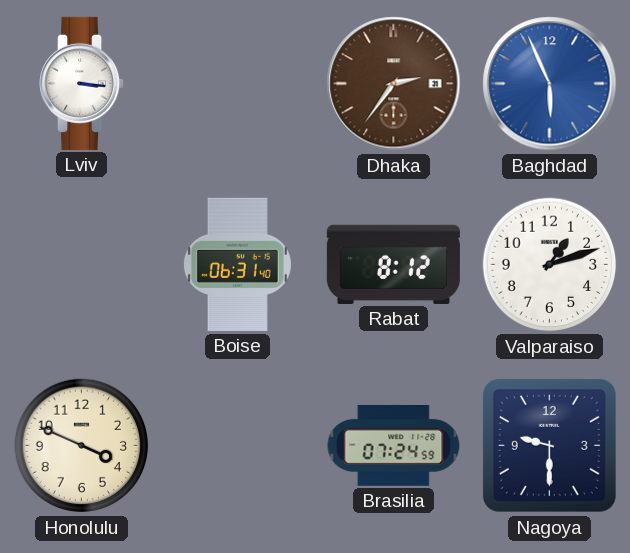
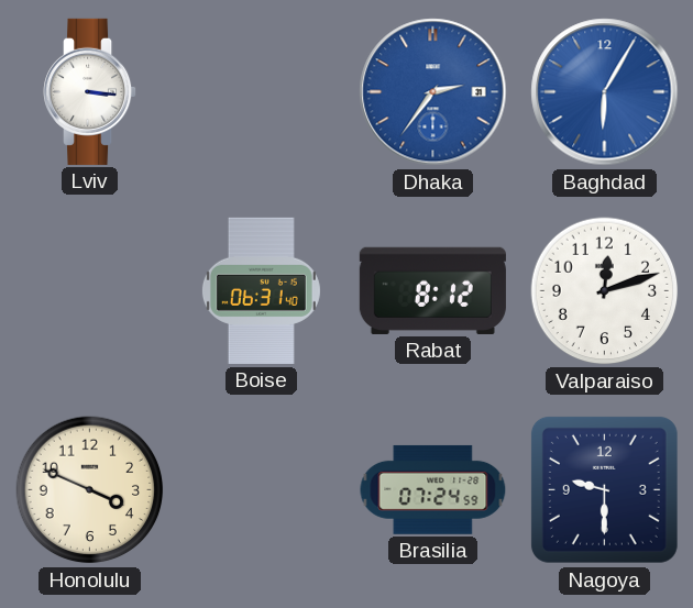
Dhaka dial: brown -> blue (433, 92)
Baghdad: 5:56 -> 6:05 (605, 92)
Valparaiso: 1:12 -> 12:12 (605, 291)
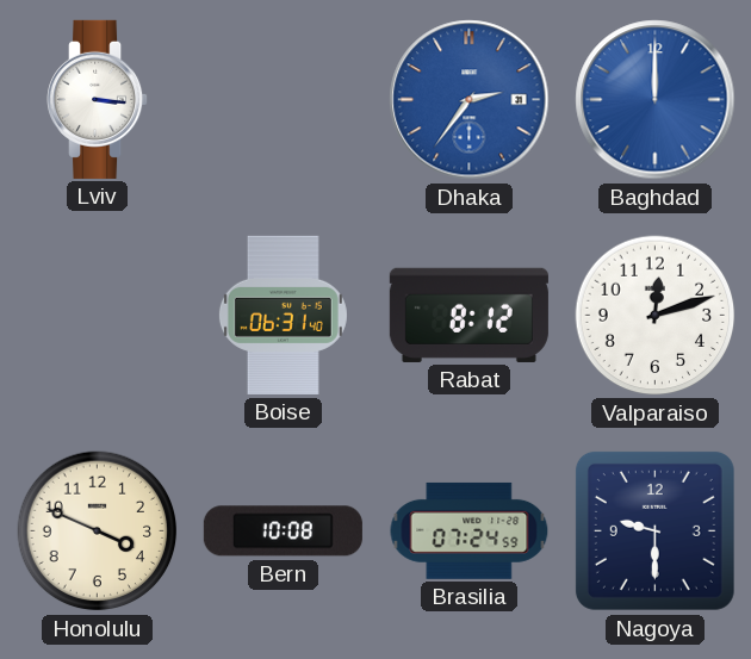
Baghdad: 6:05 -> 12:00 (656, 100)
Bern: none -> 10:08 (283, 531)
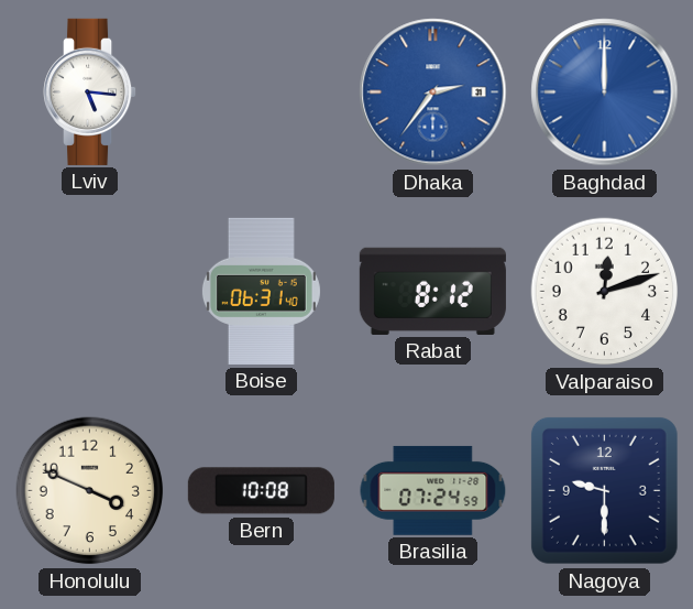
Lviv: 3:16 -> 5:16 (90, 91)
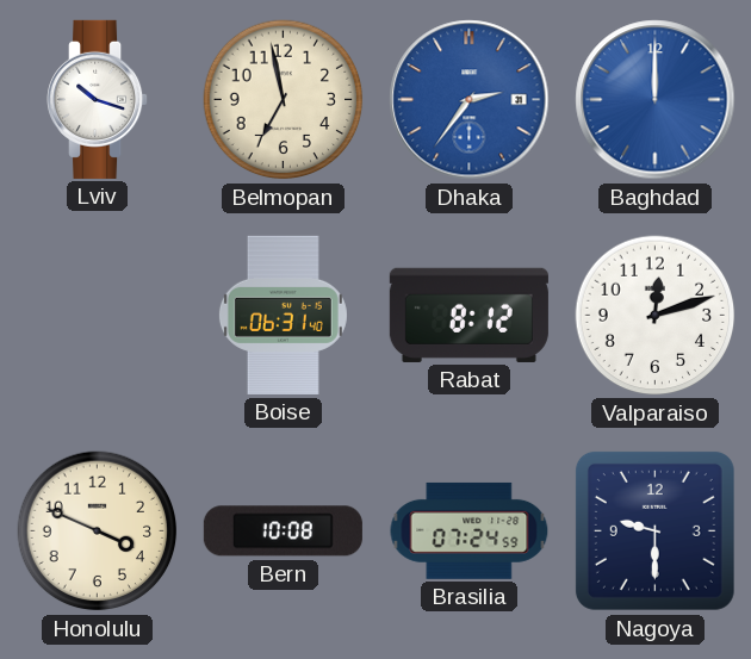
Lviv: 5:16 -> 10:18 (98, 99)
Belmopan: none -> 6:58 (284, 100)
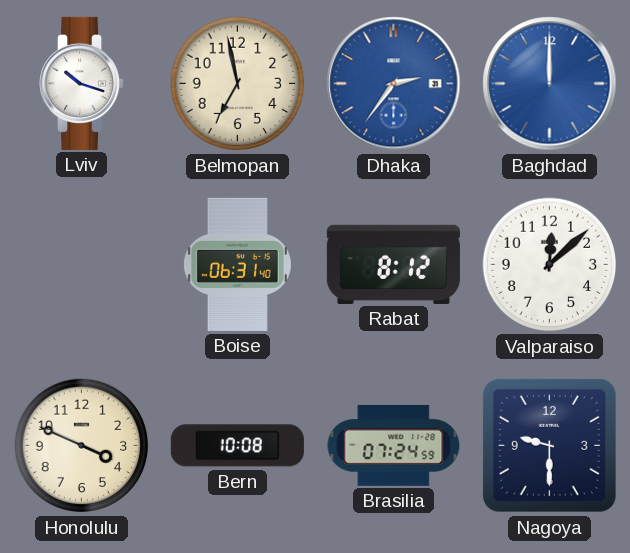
Valparaiso: 12:12 -> 12:08 (550, 265)
